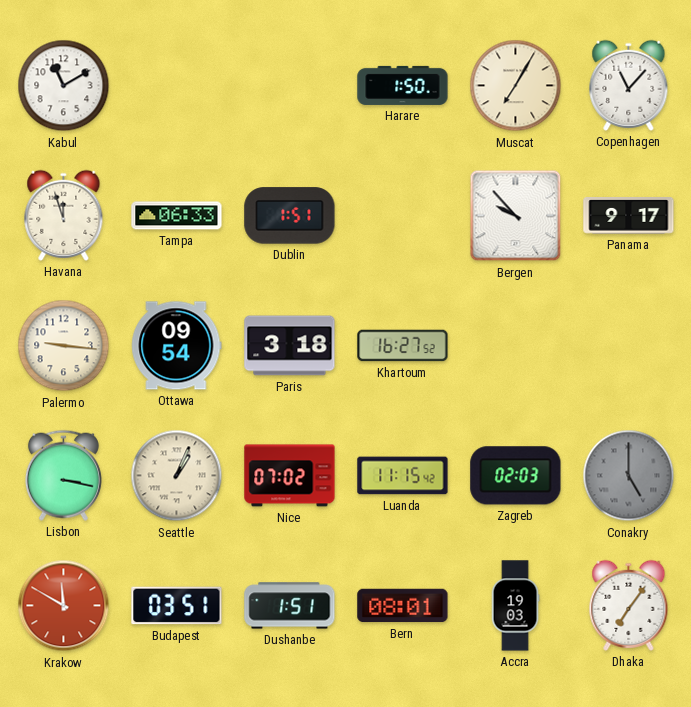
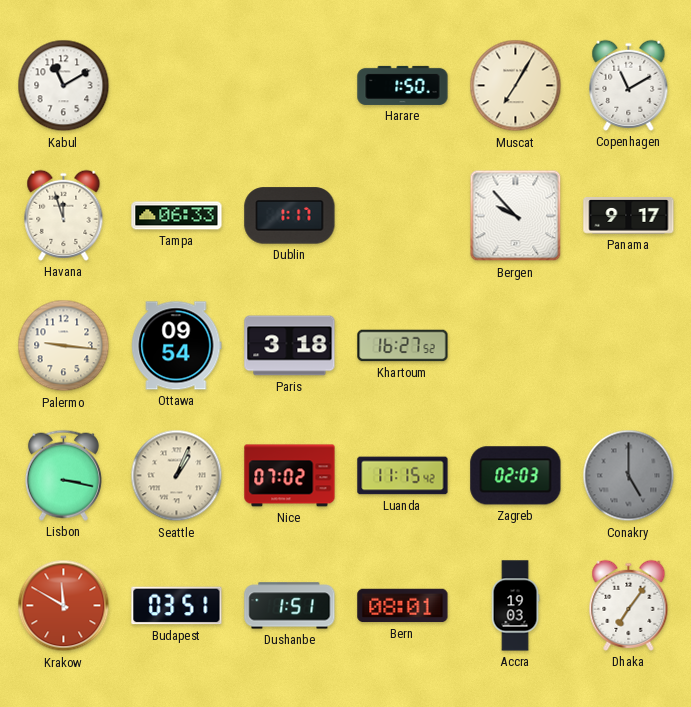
Copenhagen: 11:07 -> 11:10 (629, 85)
Dublin: 1:51 -> 1:17 (290, 216)
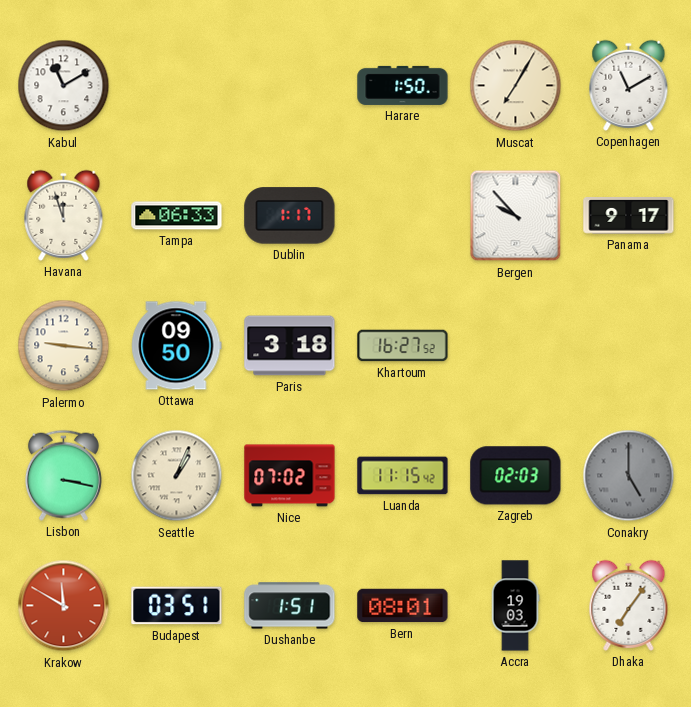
Ottawa: 09:54 -> 09:50 (177, 346)
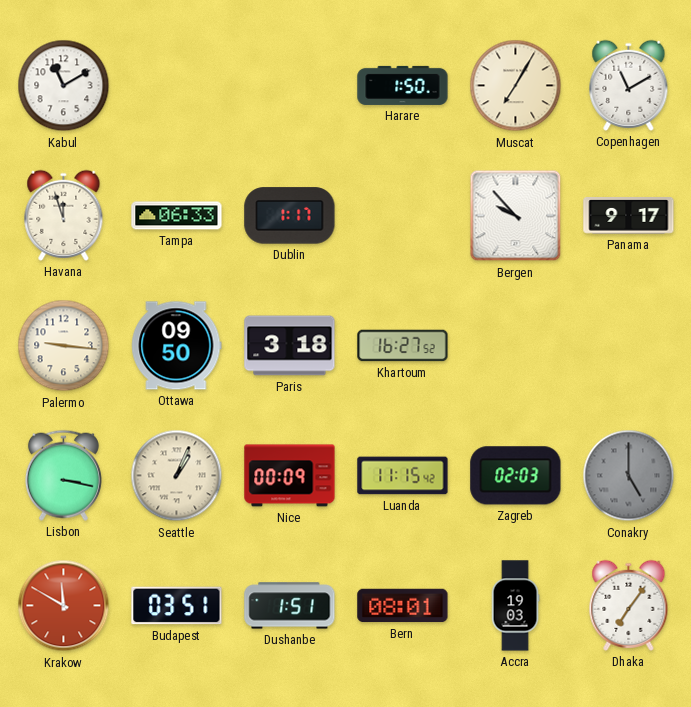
Nice: 07:02 -> 00:09 (290, 476)
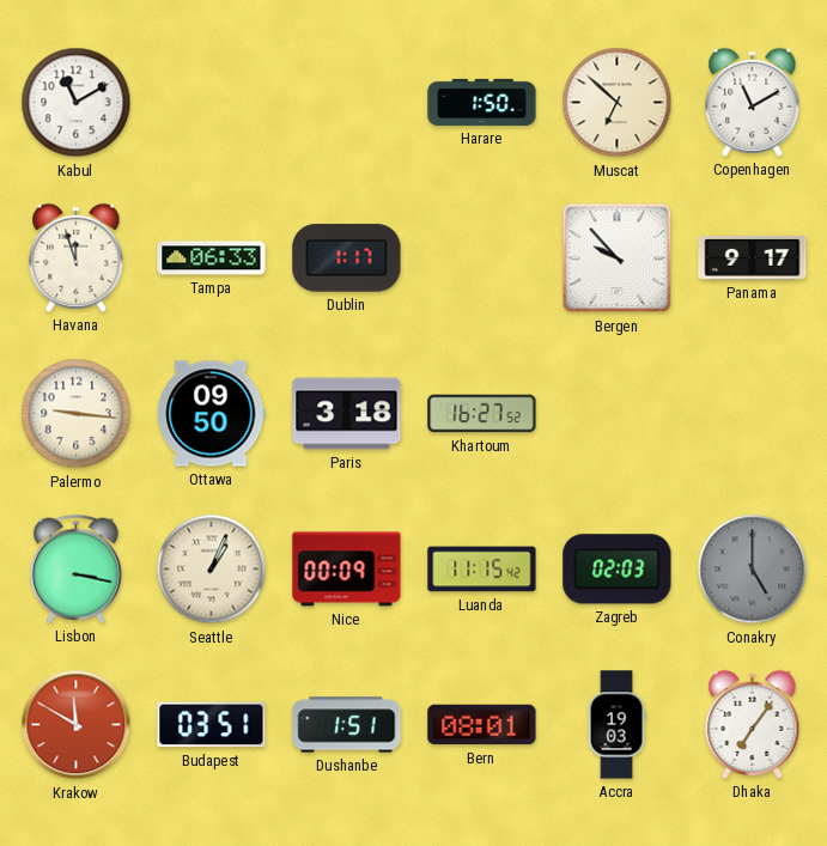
Muscat: 7:05 -> 6:52 (618, 103)
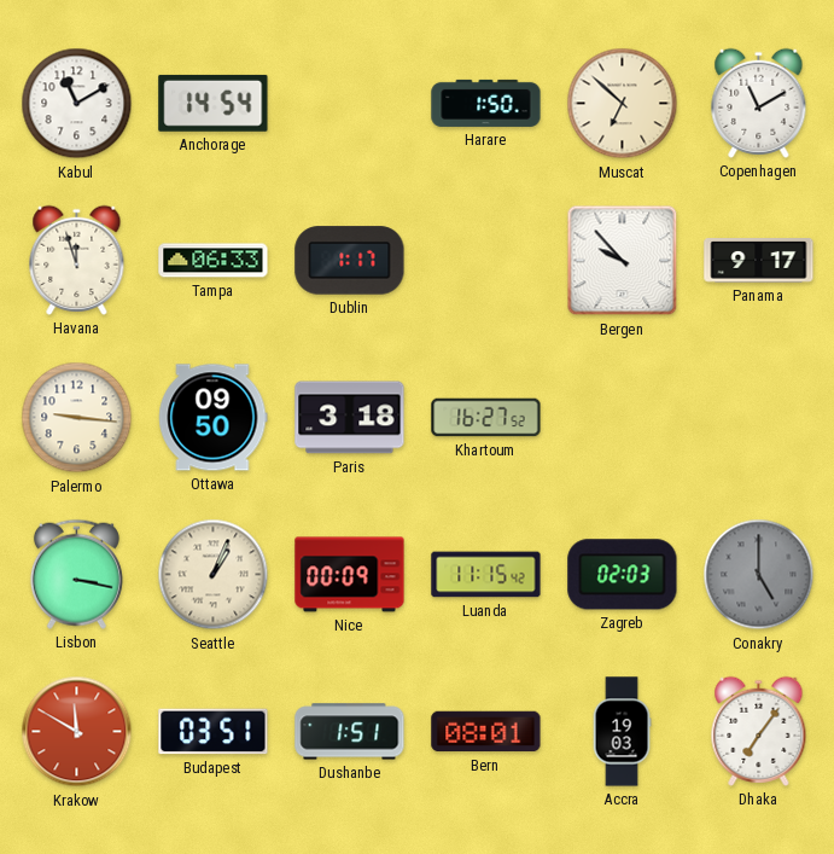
Anchorage: none -> 14:54 (214, 103)
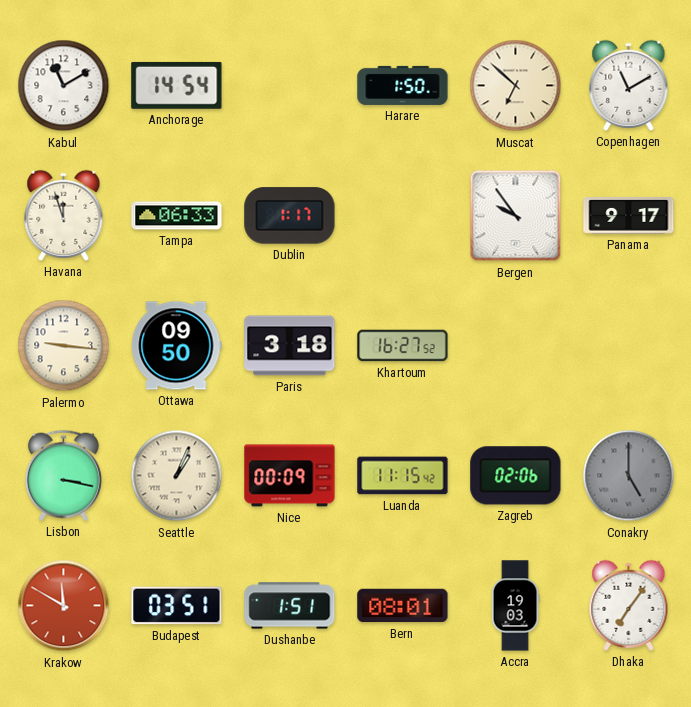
Bergen: 9:53 -> 9:54 (516, 216)
Zagreb: 02:03 -> 02:06 (516, 476)
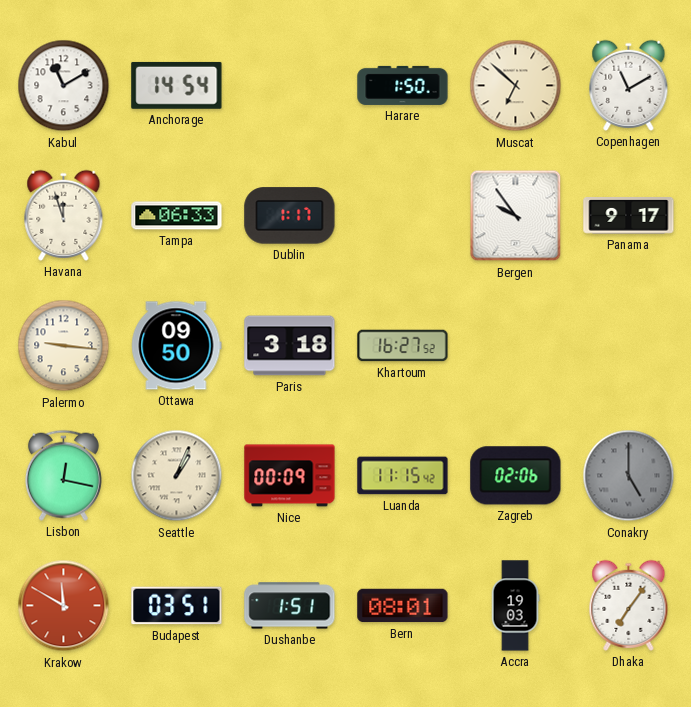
Lisbon: 3:17 -> 12:17 (63, 475)
